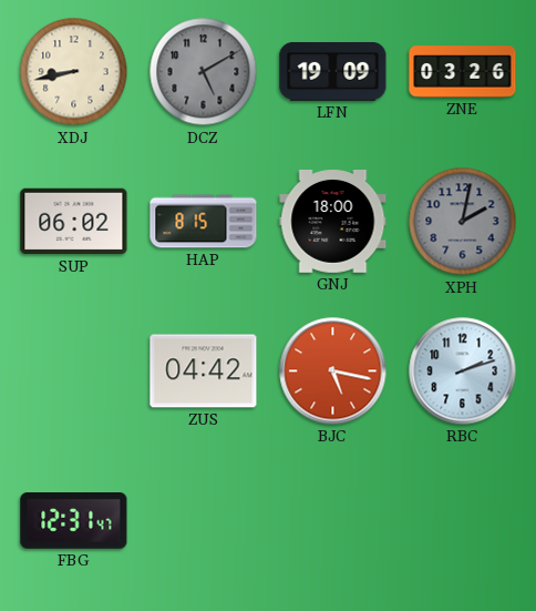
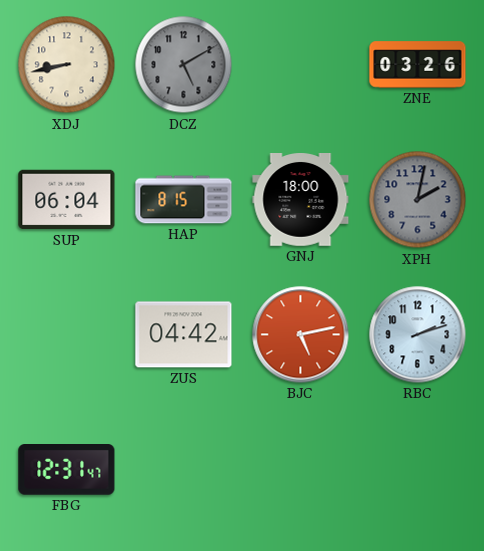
LFN: 19:09 -> none (333, 72)
SUP: 06:02 -> 06:04 (67, 200)
BJC: 5:17 -> 5:13 (301, 335)
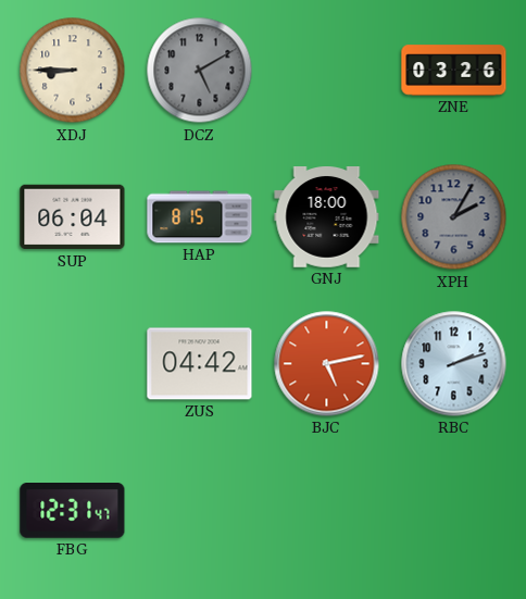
XDJ: 8:43 -> 8:45 (73, 71)
XPH: 2:02 -> 2:05 (454, 217)
